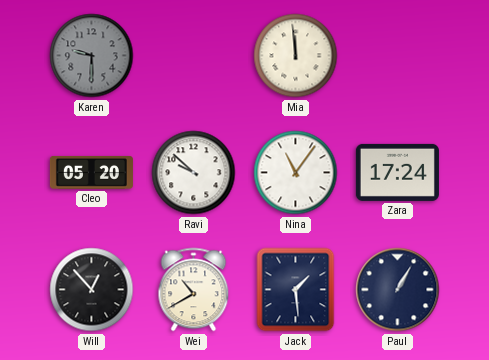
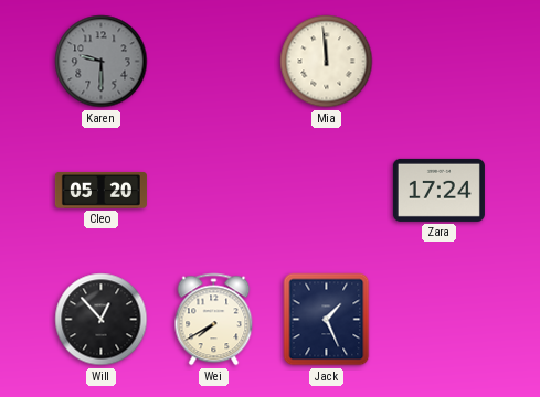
Ravi: 9:52 -> none (194, 173)
Nina: 11:06 -> none (296, 173)
Wei: 10:40 -> 7:40 (214, 320)
Jack: 1:29 -> 1:26 (327, 320)
Paul: 1:05 -> none (398, 290)
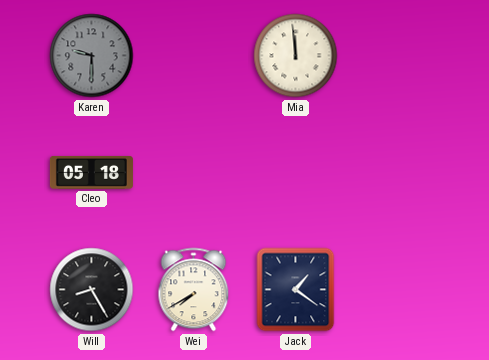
Cleo: 05:20 -> 05:18 (91, 172)
Zara: 17:24 -> none (438, 190)
Will: 12:53 -> 8:25 (92, 290)
Jack: 1:26 -> 1:21 (296, 290)
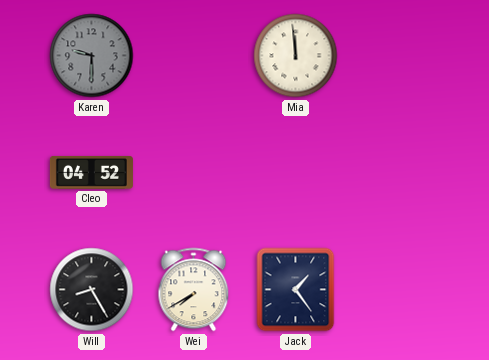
Cleo: 05:18 -> 04:52 (91, 172)
Jack: 1:21 -> 1:24 (296, 290)
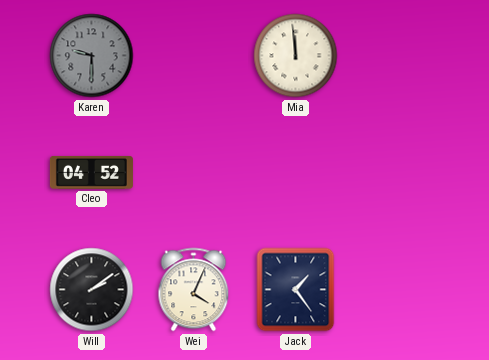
Will: 8:25 -> 2:09 (92, 290)
Wei: 7:40 -> 4:04 (194, 290)
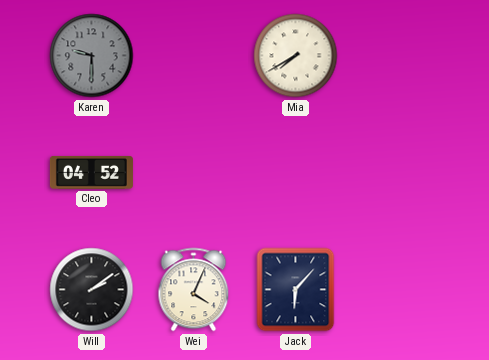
Mia: 11:59 -> 7:40 (296, 56)
Jack: 1:24 -> 6:07 (296, 290)
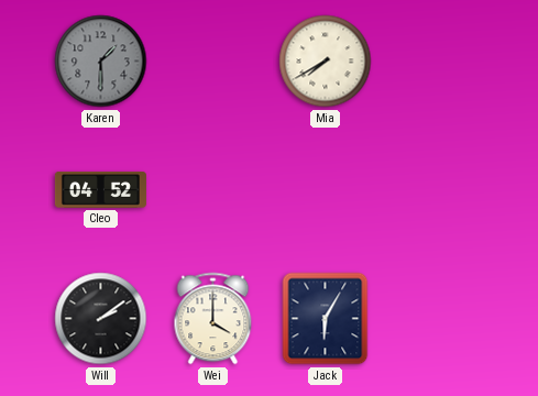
Karen: 9:30 -> 1:30 (101, 62)
Wei: 4:04 -> 4:00 (213, 319)
Jack: 6:07 -> 6:05 (326, 319)
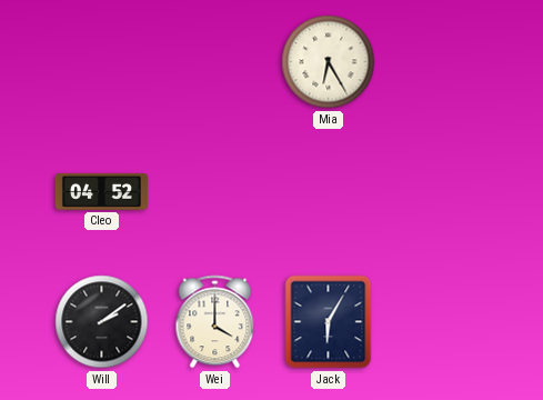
Karen: 1:30 -> none (101, 62)
Mia: 7:40 -> 6:25 (329, 62)
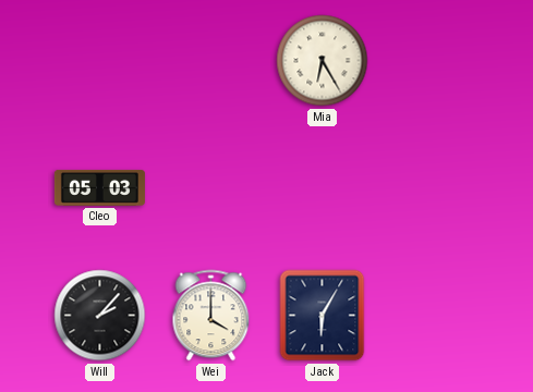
Cleo: 04:52 -> 05:03 (99, 187)
Will: 2:09 -> 2:07 (100, 316)
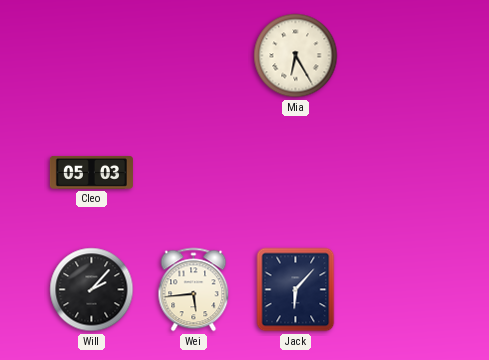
Wei: 4:00 -> 5:44 (194, 290)
Jack: 6:05 -> 6:07 (296, 290)
